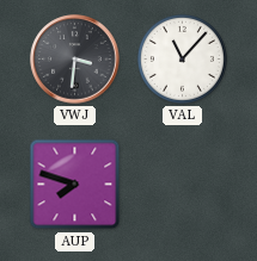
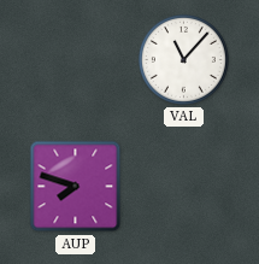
VWJ: 3:31 -> none (75, 60)
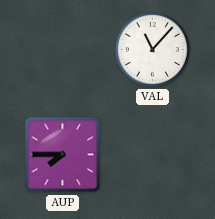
AUP: 7:48 -> 7:45 (63, 155)
